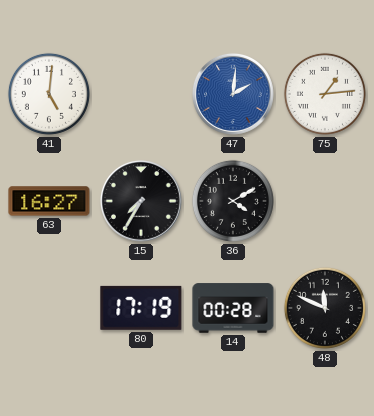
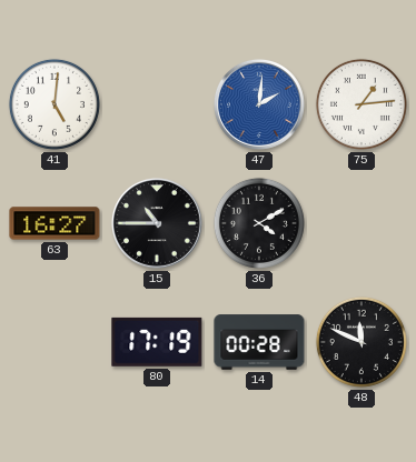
15: 7:35 -> 10:45 (157, 223)
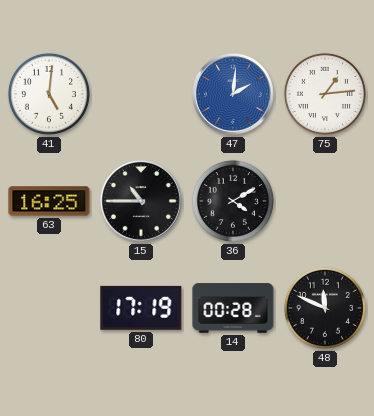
63: 16:27 -> 16:25 (49, 201)
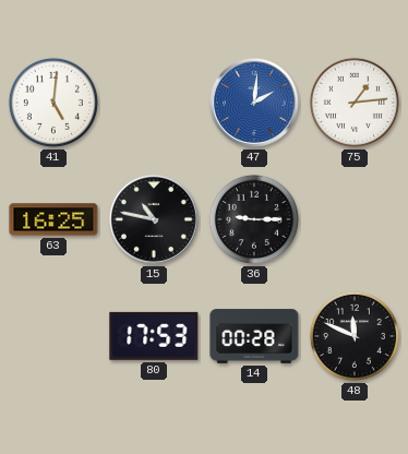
15: 10:45 -> 10:47 (154, 219)
36: 4:10 -> 9:15 (254, 219)
80: 17:19 -> 17:53 (154, 336)
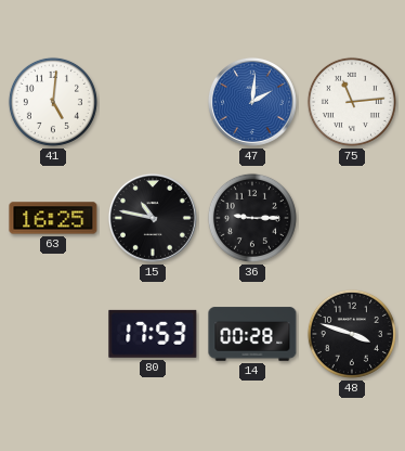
75: 1:14 -> 11:14 (352, 102)
48: 11:49 -> 3:48 (352, 334)
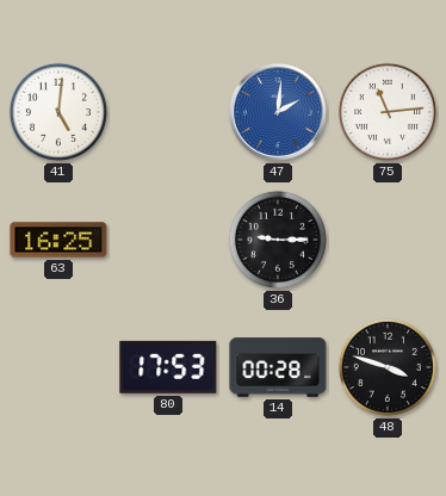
15: 10:47 -> none (153, 218)
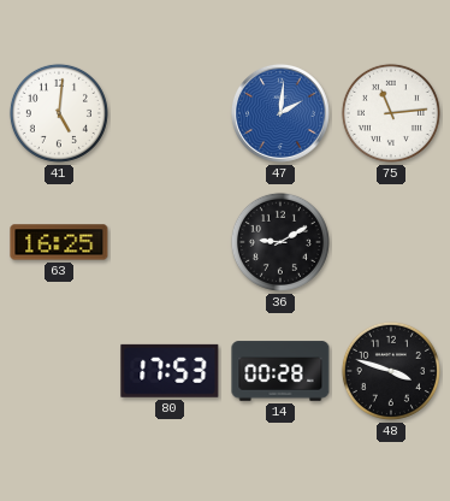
36: 9:15 -> 9:10 (280, 242)
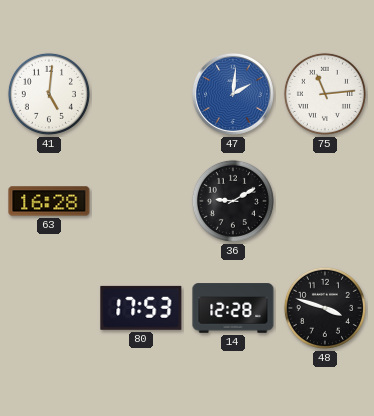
63: 16:25 -> 16:28 (49, 201)
14: 00:28 -> 12:28 (233, 308)
